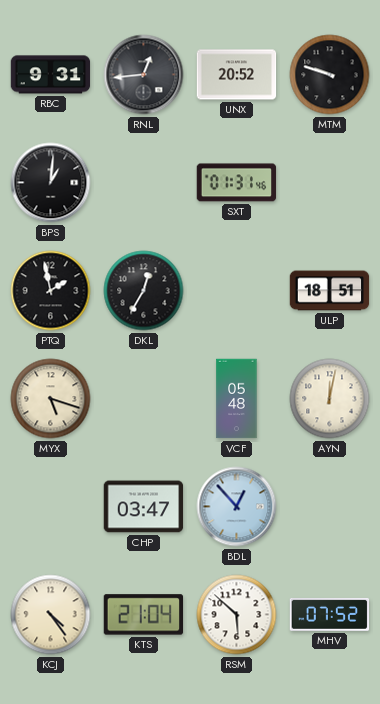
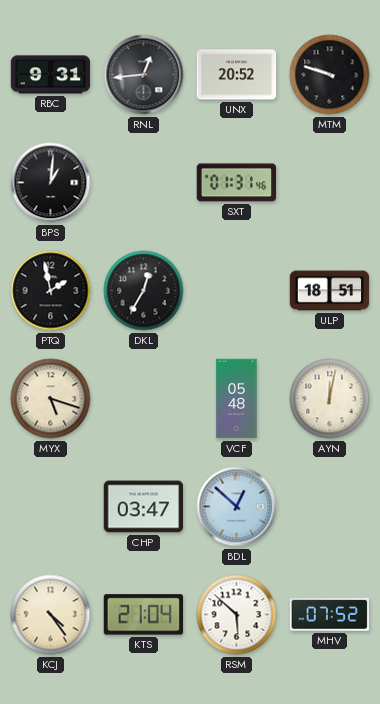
BDL: 12:53 -> 12:52 (237, 507)
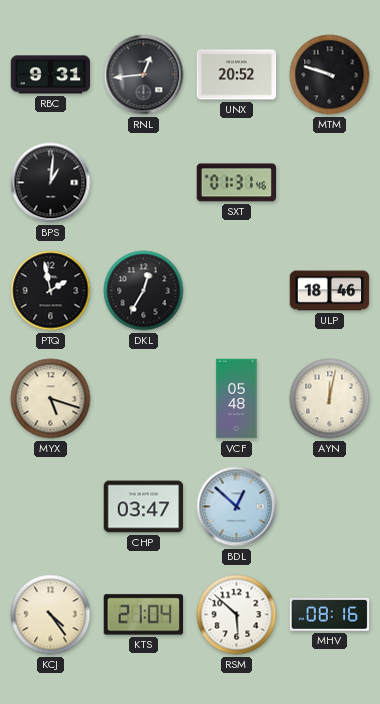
ULP: 18:51 -> 18:46 (330, 291)
MHV: 07:52 -> 08:16 (330, 614)
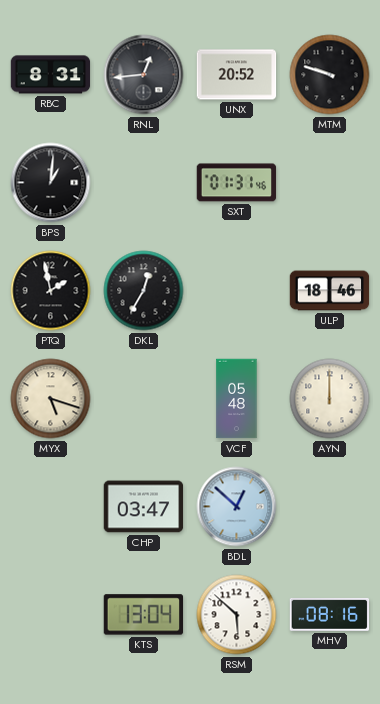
RBC: 9:31 -> 8:31 (51, 75)
AYN: 12:02 -> 12:00 (330, 399)
KCJ: 4:24 -> none (51, 615)
KTS: 21:04 -> 13:04 (144, 615)
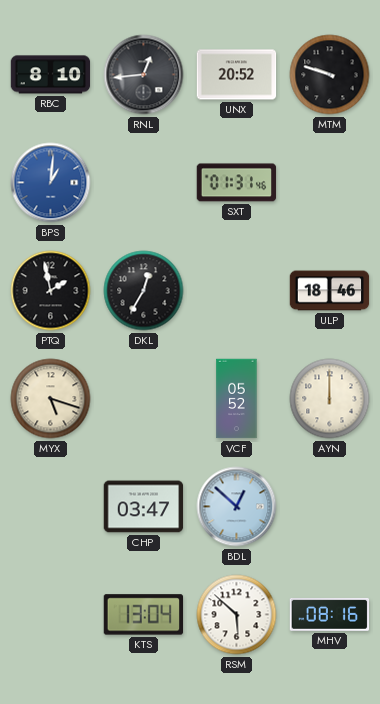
RBC: 8:31 -> 8:10 (51, 75)
BPS dial: black -> blue (51, 183)
VCF: 05:48 -> 05:52 (237, 399)
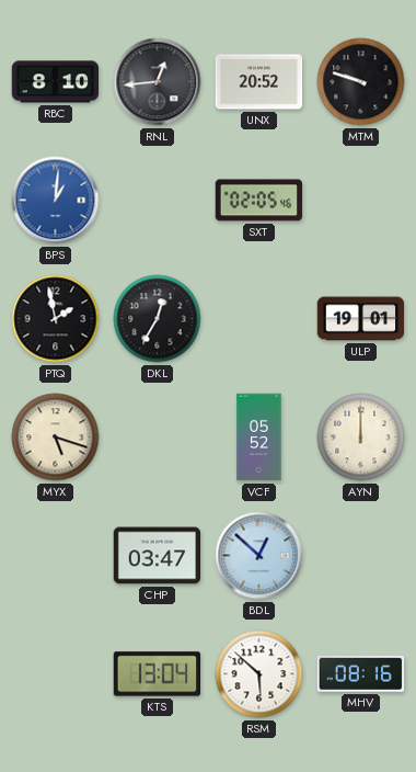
SXT: 01:31 -> 02:05 (259, 201)
ULP: 18:46 -> 19:01 (361, 319)
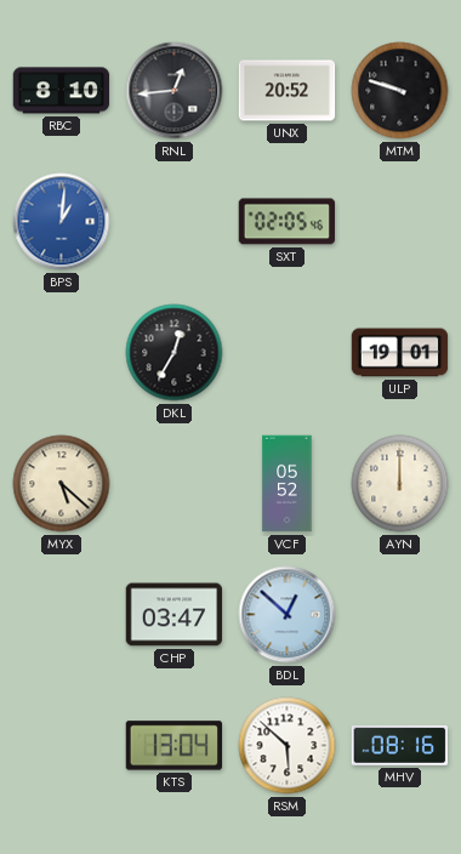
PTQ: 1:58 -> none (56, 319)
MYX: 5:18 -> 5:22 (62, 484)
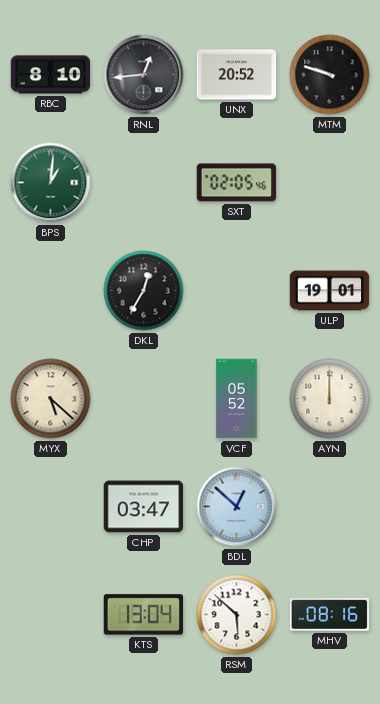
BPS dial: blue -> green (51, 183)
